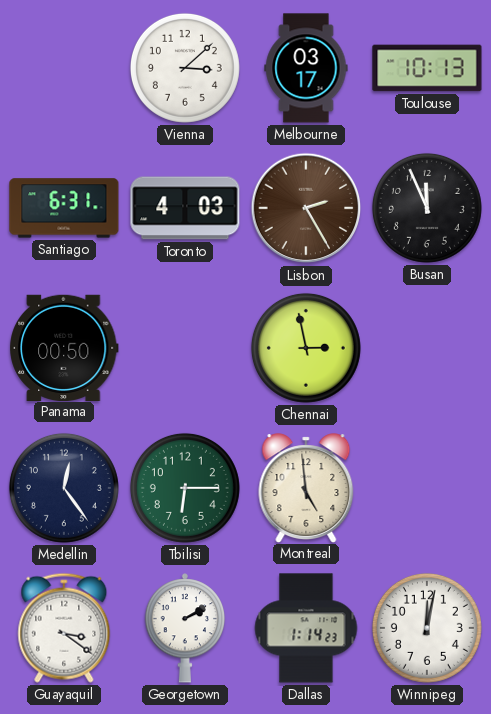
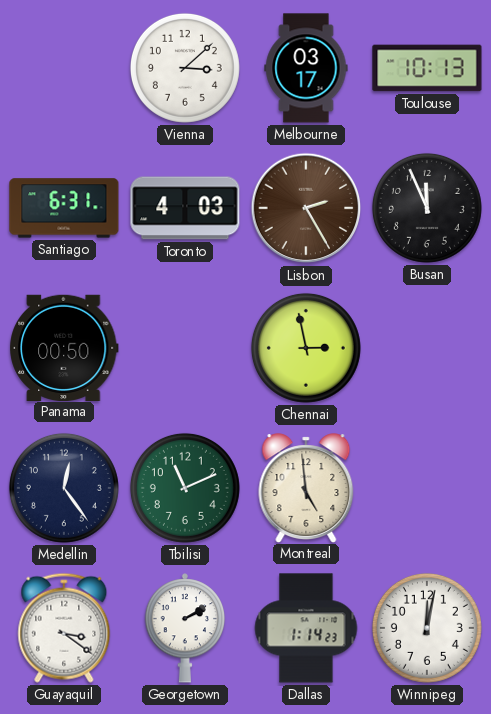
Tbilisi: 6:15 -> 11:11 (185, 488)
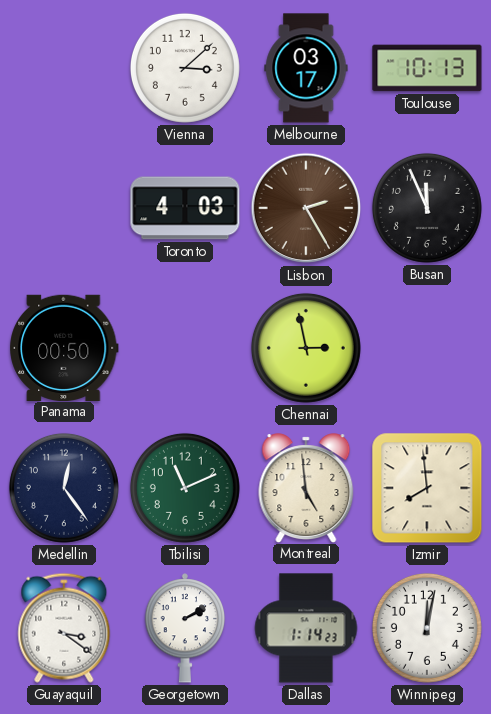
Santiago: 6:31 -> none (64, 208)
Izmir: none -> 7:59 (427, 488)
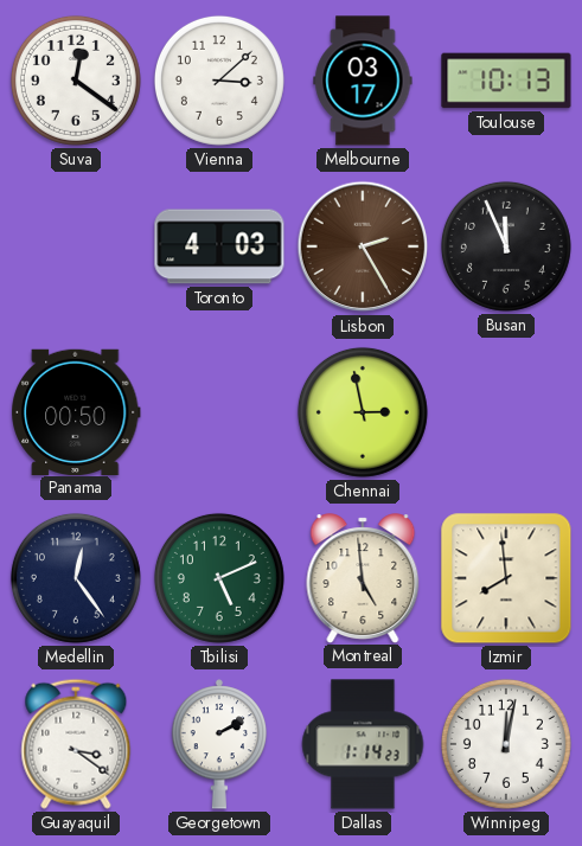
Suva: none -> 12:21 (76, 81)
Tbilisi: 11:11 -> 5:11 (219, 578)
